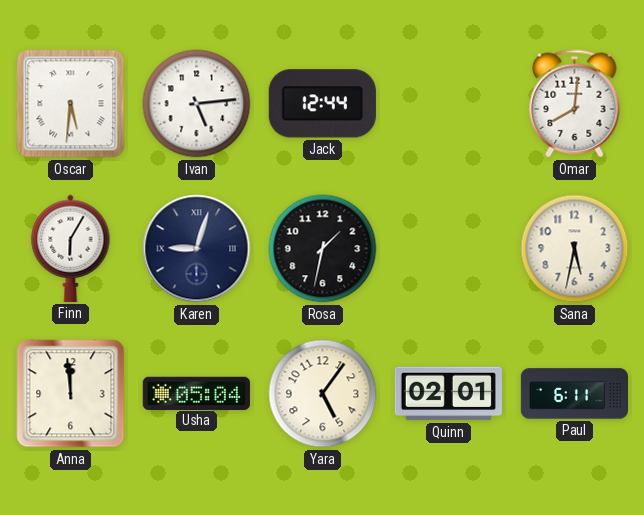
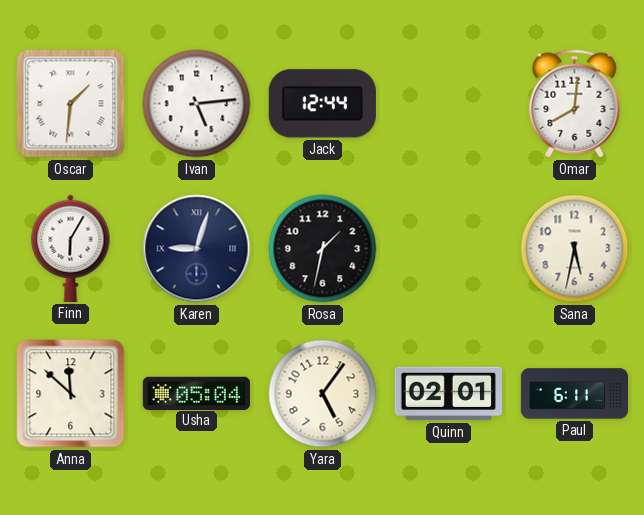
Oscar: 5:31 -> 1:31 (71, 104)
Anna: 11:59 -> 11:52 (71, 394)
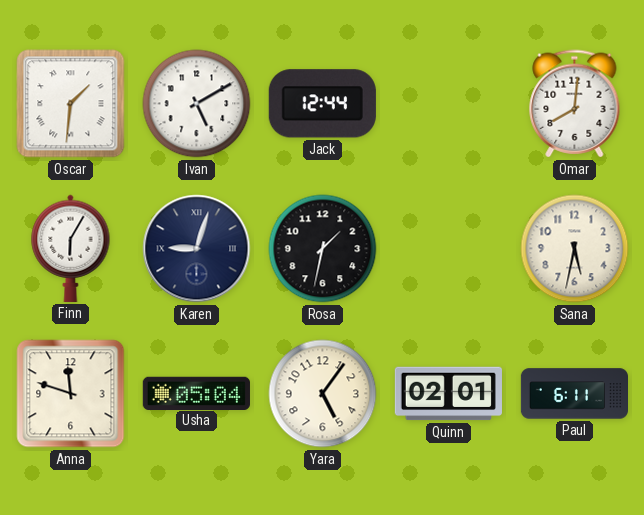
Ivan: 5:14 -> 5:10 (197, 104)
Anna: 11:52 -> 11:48 (71, 394)
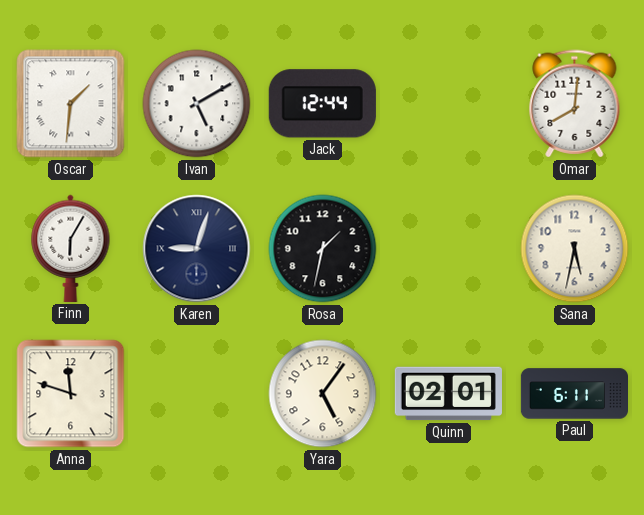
Usha: 05:04 -> none (196, 393)
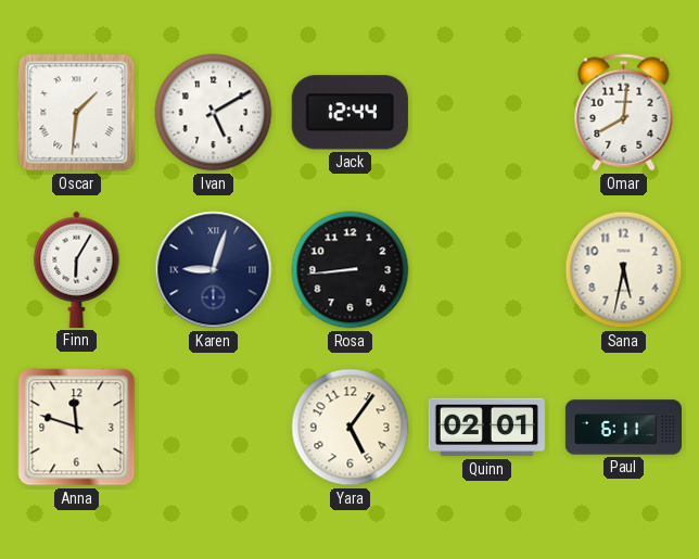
Rosa: 1:32 -> 8:44 (351, 270)
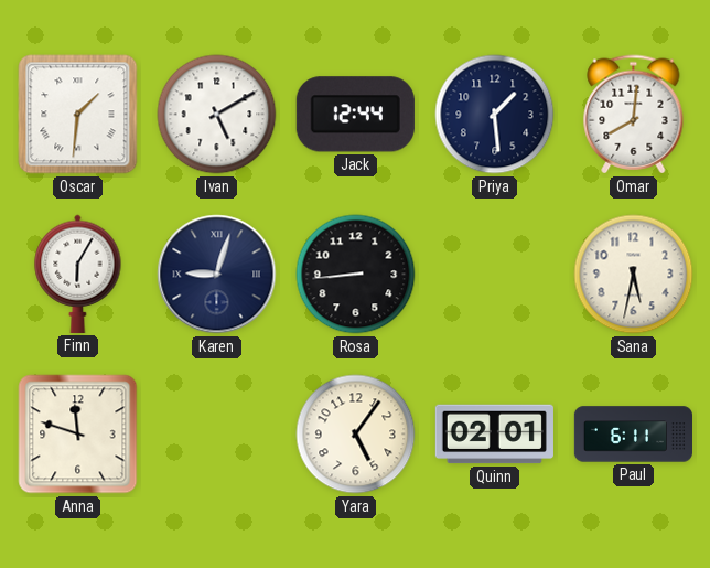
Priya: none -> 1:29 (495, 115)
